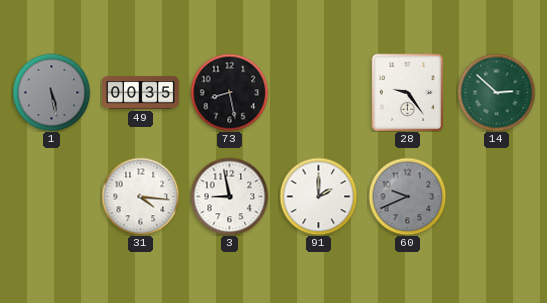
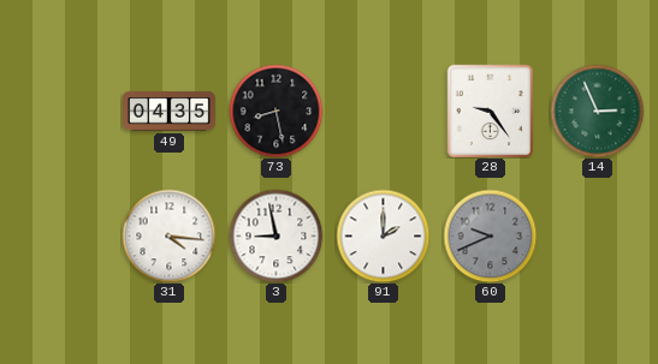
1: 5:28 -> none (51, 92)
49: 00:35 -> 04:35 (170, 112)
14: 2:52 -> 2:56 (597, 111)
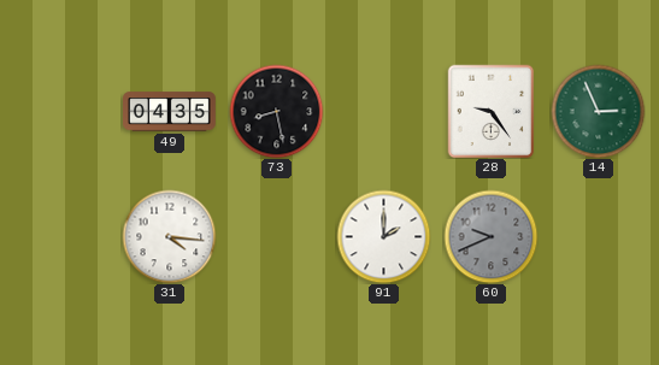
3: 8:58 -> none (275, 235)
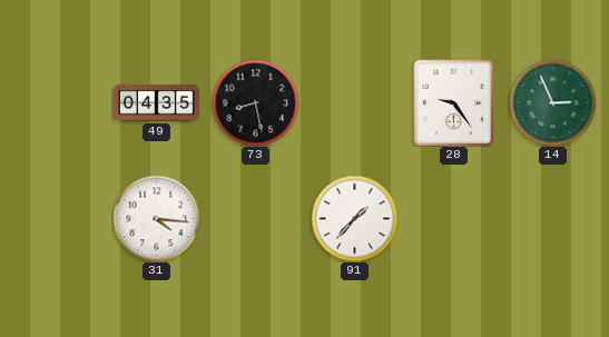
91: 2:00 -> 1:37 (354, 218)
60: 9:41 -> none (490, 236)
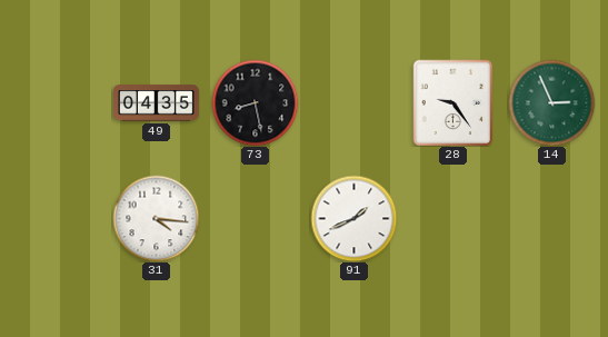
91: 1:37 -> 1:41 (353, 218)
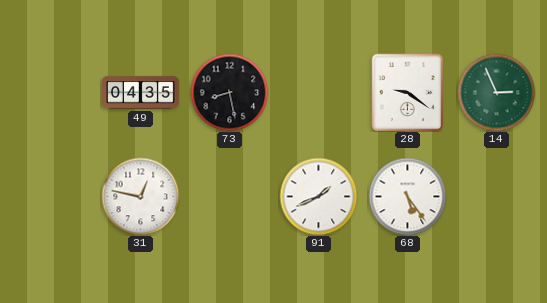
28: 9:24 -> 9:21 (408, 92)
31: 4:16 -> 12:47 (140, 196)
68: none -> 5:24 (407, 196)
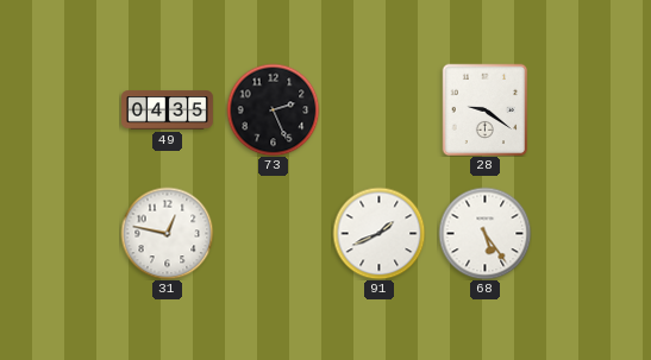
73: 8:28 -> 2:26 (273, 109)
14: 2:56 -> none (496, 92)
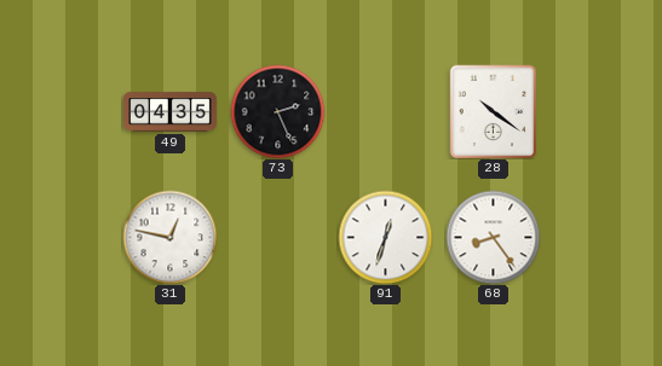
28: 9:21 -> 10:21 (494, 111)
91: 1:41 -> 12:33 (385, 237)
68: 5:24 -> 8:24 (493, 237)
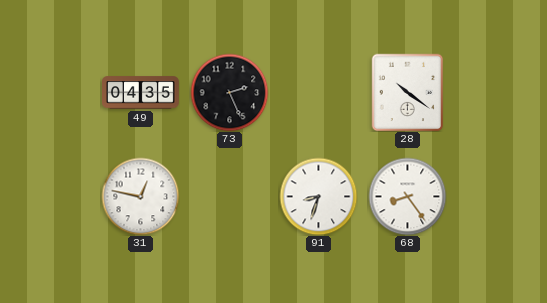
91: 12:33 -> 8:33 (318, 196)
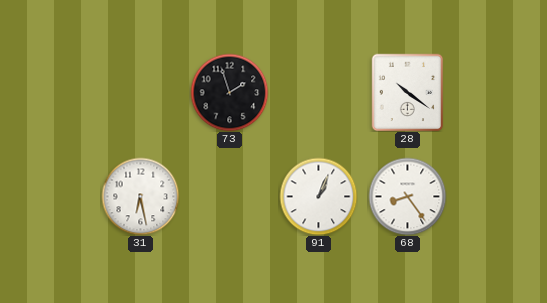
49: 04:35 -> none (141, 93)
73: 2:26 -> 1:57 (229, 92)
31: 12:47 -> 6:28 (140, 196)
91: 8:33 -> 1:04 (318, 196)
